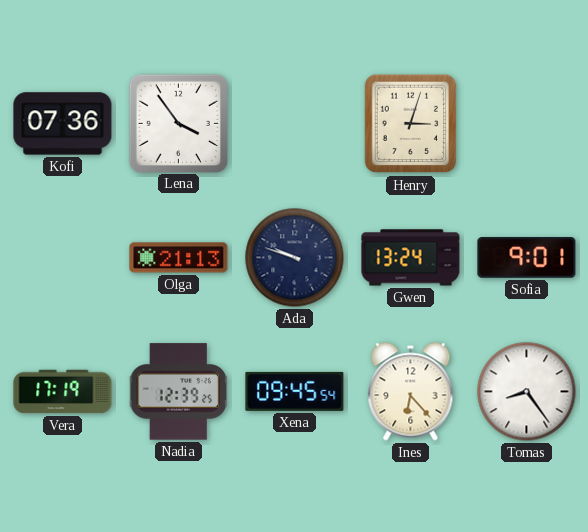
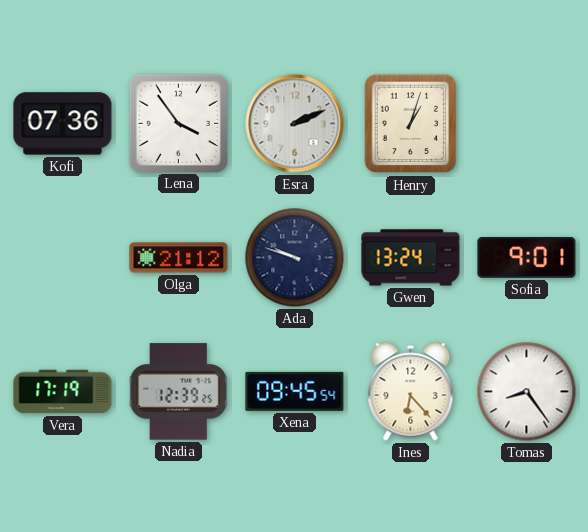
Esra: none -> 2:11 (295, 124)
Henry: 3:03 -> 1:03 (411, 124)
Olga: 21:13 -> 21:12 (179, 258)
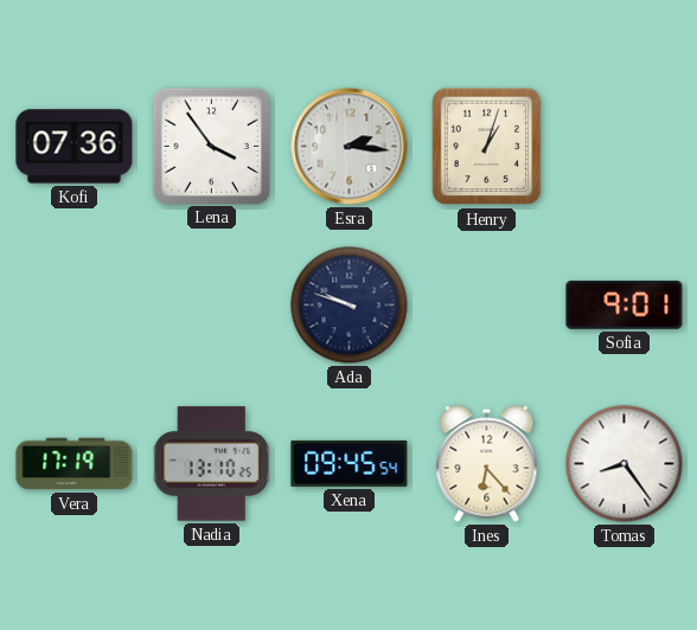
Esra: 2:11 -> 2:16 (350, 147)
Olga: 21:12 -> none (179, 258)
Gwen: 13:24 -> none (411, 258)
Nadia: 12:39 -> 13:10 (212, 464)
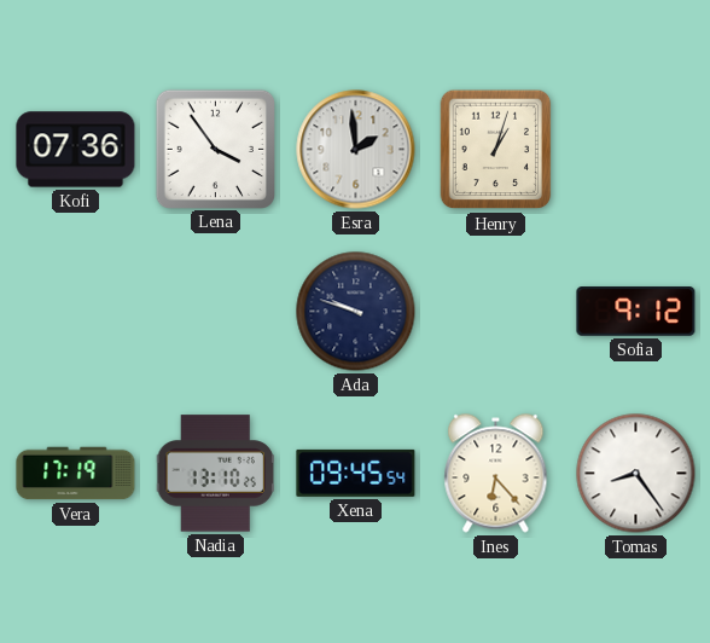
Esra: 2:16 -> 1:59 (356, 150)
Sofia: 9:01 -> 9:12 (636, 312)
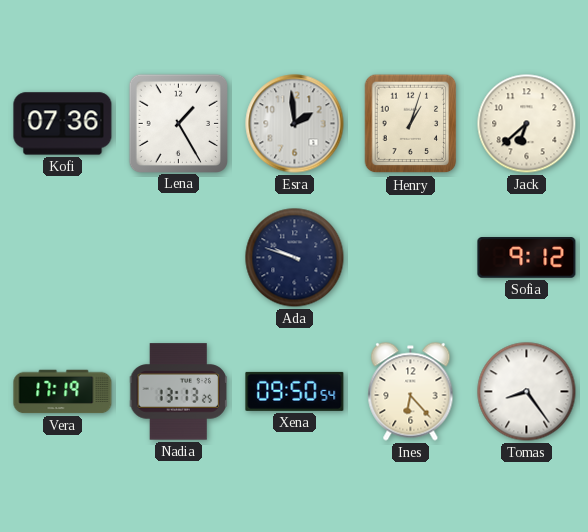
Lena: 3:54 -> 1:25 (178, 123)
Jack: none -> 6:38 (527, 124)
Nadia: 13:10 -> 13:13 (179, 392)
Xena: 09:45 -> 09:50 (295, 391)
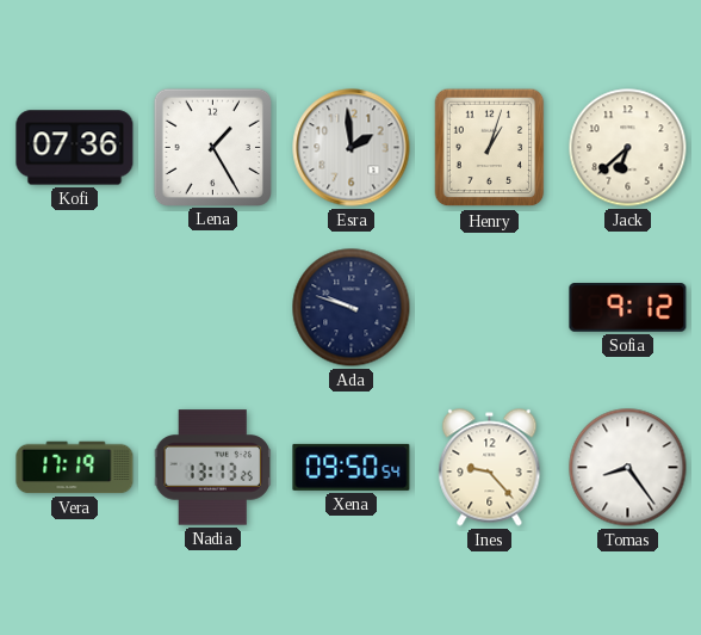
Ines: 6:23 -> 9:23 (490, 468)
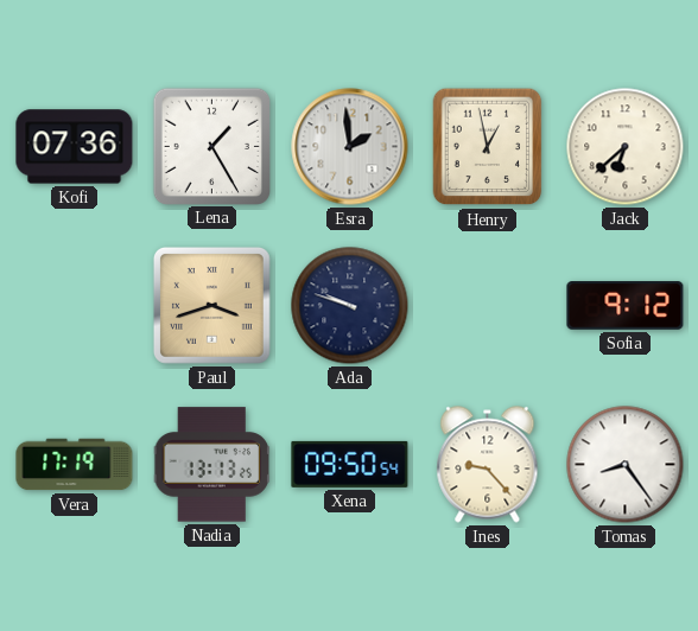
Henry: 1:03 -> 12:58 (488, 147)
Paul: none -> 3:42 (211, 305)
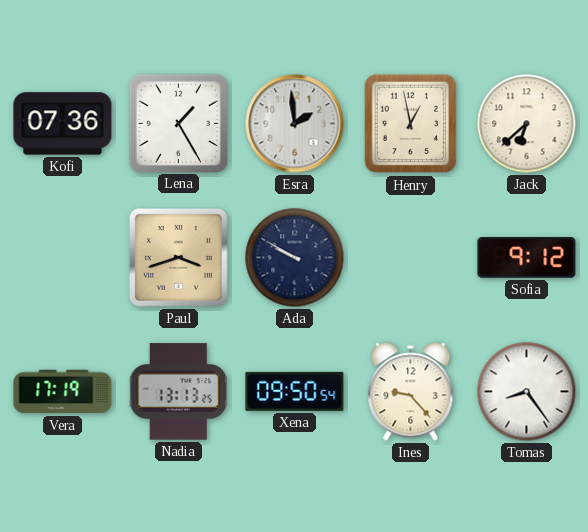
Ada: 9:48 -> 9:50 (295, 258)
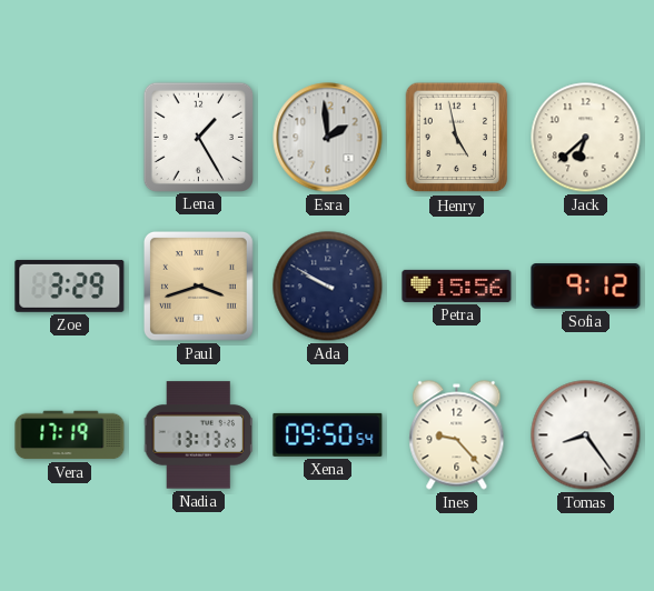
Kofi: 07:36 -> none (63, 124)
Henry: 12:58 -> 4:58 (457, 138)
Zoe: none -> 3:29 (70, 286)
Petra: none -> 15:56 (457, 286)
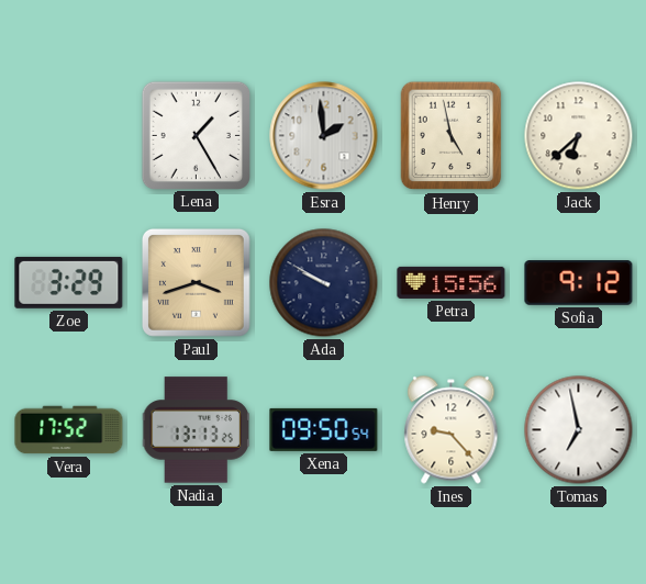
Vera: 17:19 -> 17:52 (69, 430)
Tomas: 8:24 -> 6:58 (579, 430)
